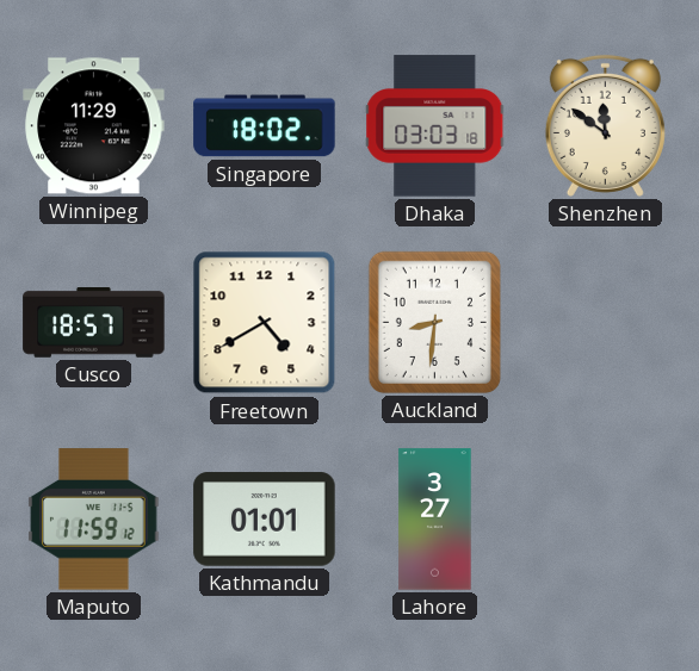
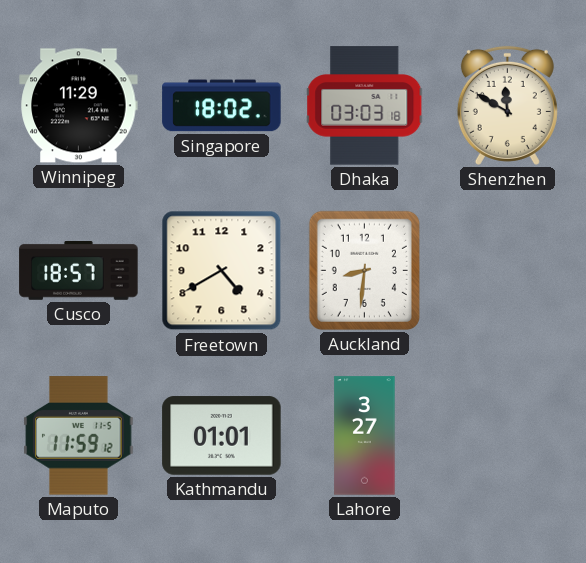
Shenzhen: 11:51 -> 11:50 (507, 105)
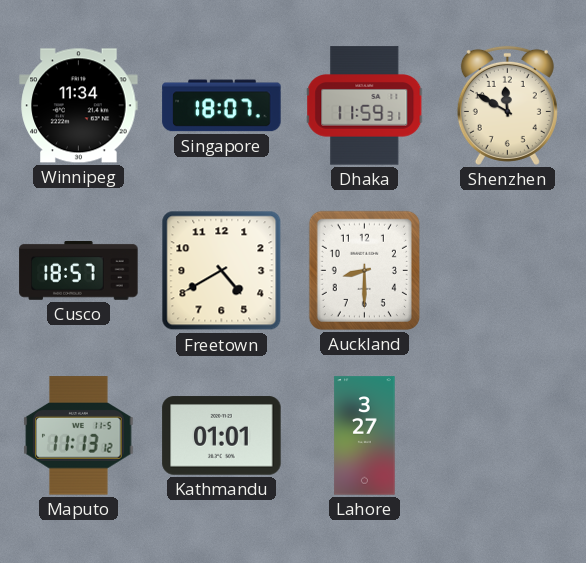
Winnipeg: 11:29 -> 11:34 (79, 106)
Singapore: 18:02 -> 18:07 (222, 106)
Dhaka: 03:03 -> 11:59 (365, 106)
Auckland: 8:31 -> 8:30 (364, 270)
Maputo: 11:59 -> 11:13 (79, 436)
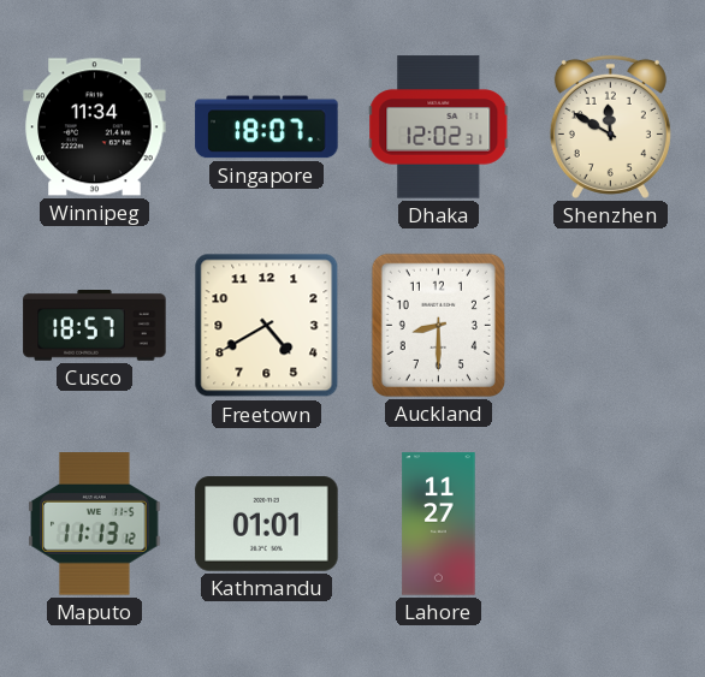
Dhaka: 11:59 -> 12:02 (439, 127)
Lahore: 3:27 -> 11:27 (439, 524)
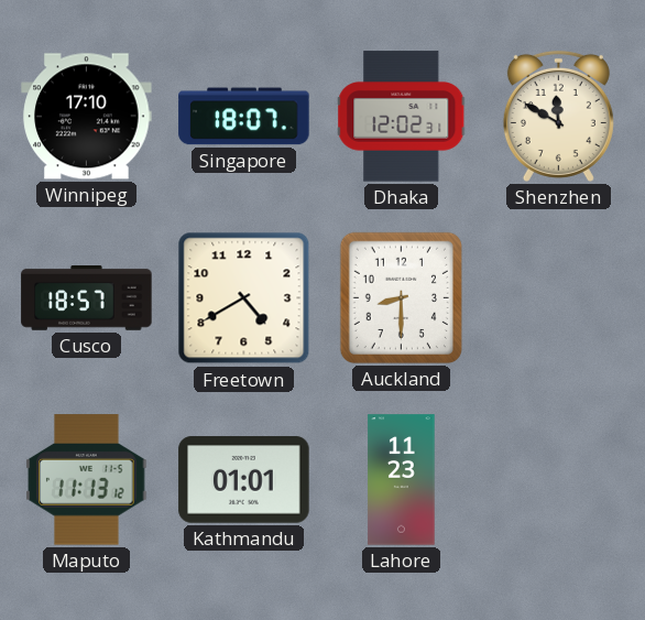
Winnipeg: 11:34 -> 17:10 (87, 117)
Lahore: 11:27 -> 11:23 (402, 480)
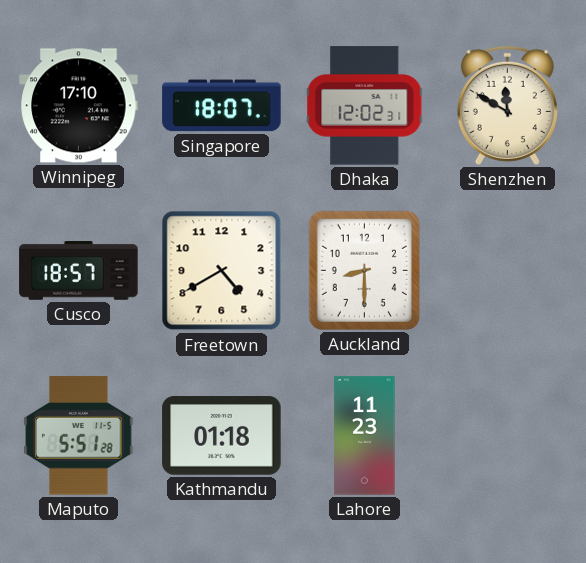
Maputo: 11:13 -> 5:51 (79, 436)
Kathmandu: 01:01 -> 01:18 (222, 436)
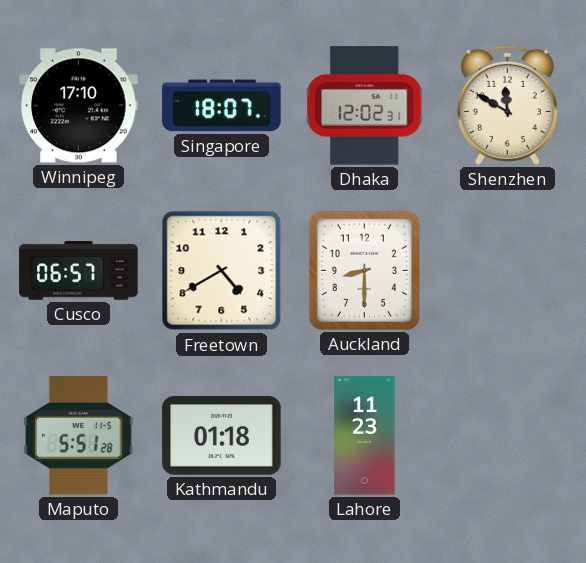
Cusco: 18:57 -> 06:57 (79, 271)
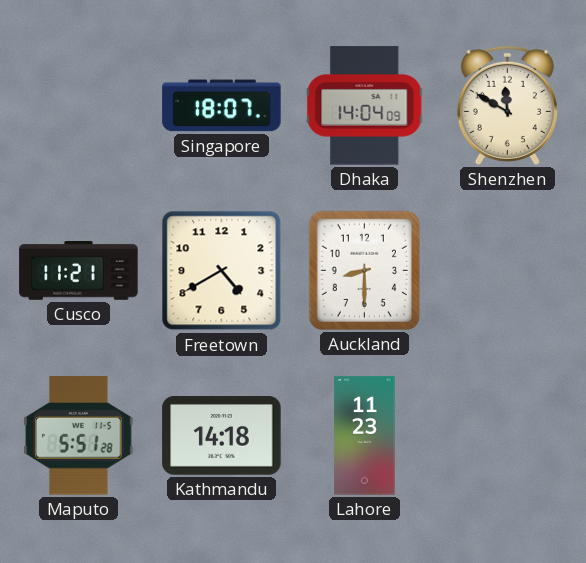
Winnipeg: 17:10 -> none (79, 106)
Dhaka: 12:02 -> 14:04 (365, 106)
Cusco: 06:57 -> 11:21 (79, 271)
Kathmandu: 01:18 -> 14:18 (222, 436)
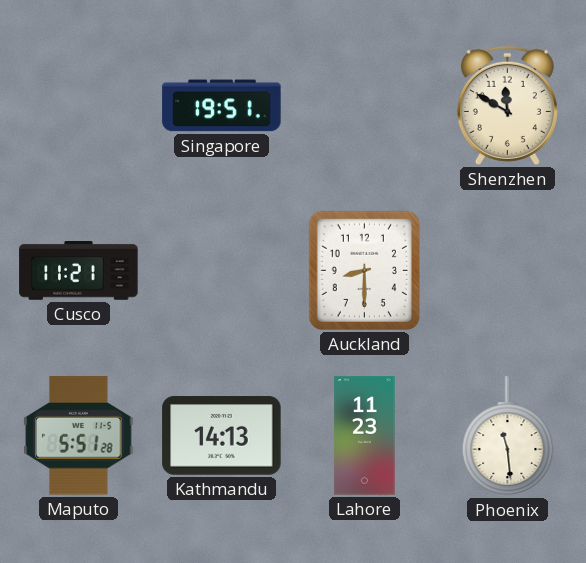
Singapore: 18:07 -> 19:51 (222, 106)
Dhaka: 14:04 -> none (365, 106)
Freetown: 4:40 -> none (222, 271)
Kathmandu: 14:18 -> 14:13 (222, 436)
Phoenix: none -> 11:29 (508, 436)
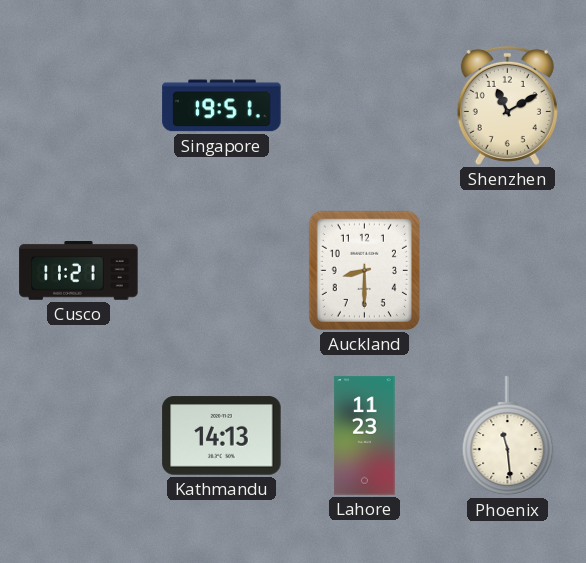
Shenzhen: 11:50 -> 11:10 (507, 105)
Maputo: 5:51 -> none (79, 436)
